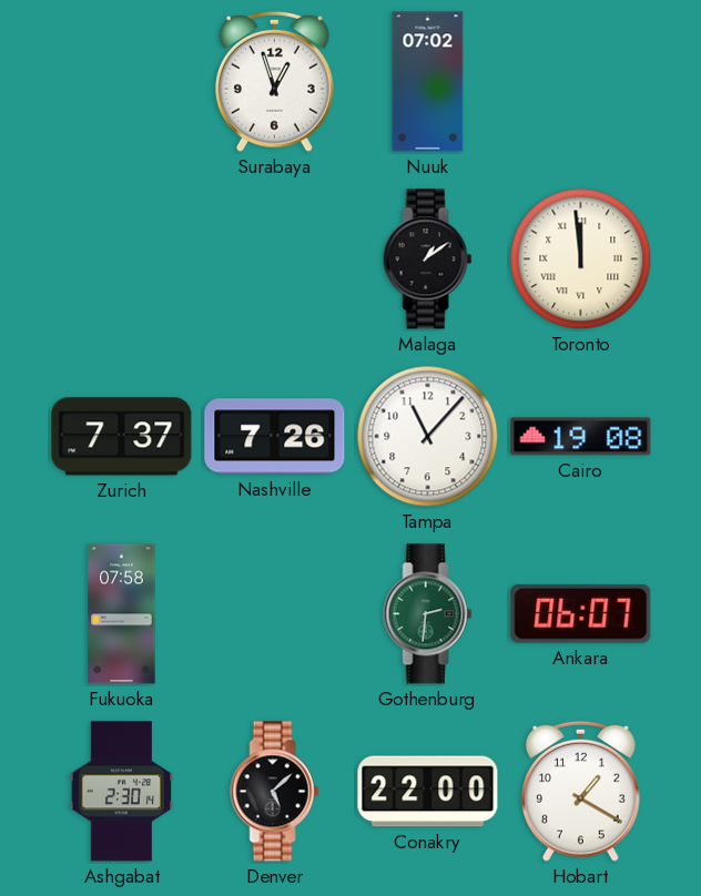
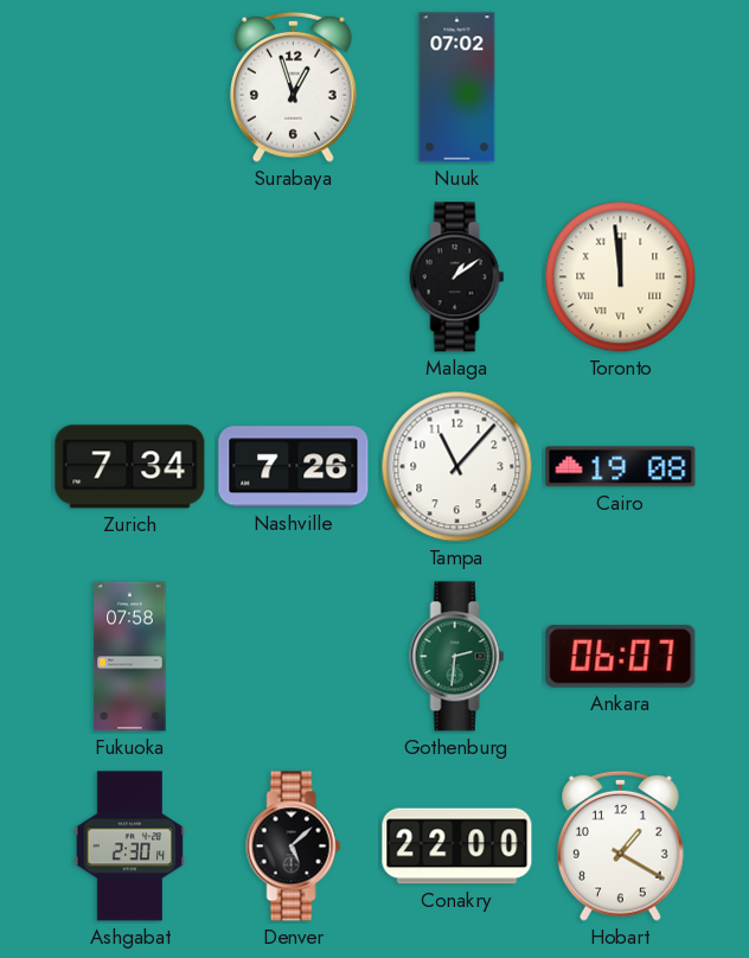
Zurich: 7:37 -> 7:34 (130, 467)
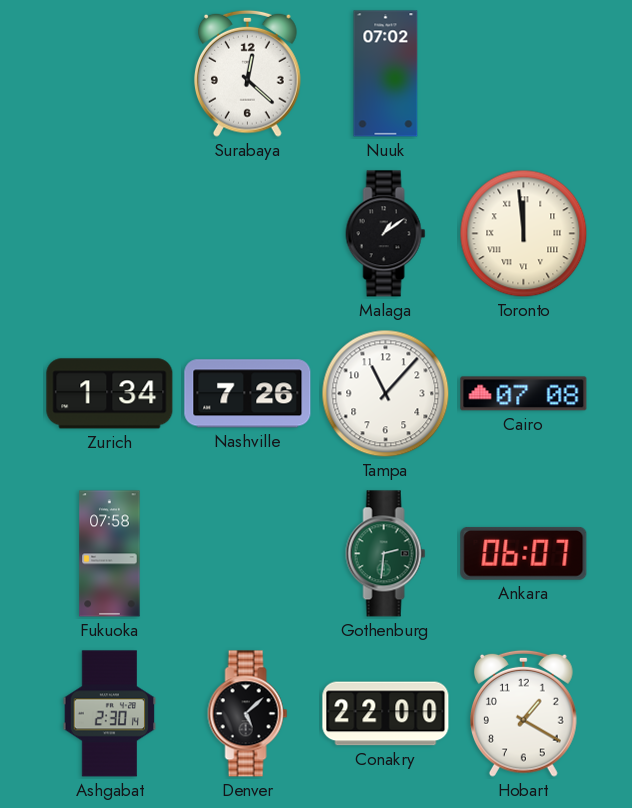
Surabaya: 12:57 -> 12:22 (248, 73)
Zurich: 7:34 -> 1:34 (110, 394)
Cairo: 19:08 -> 07:08 (524, 394)
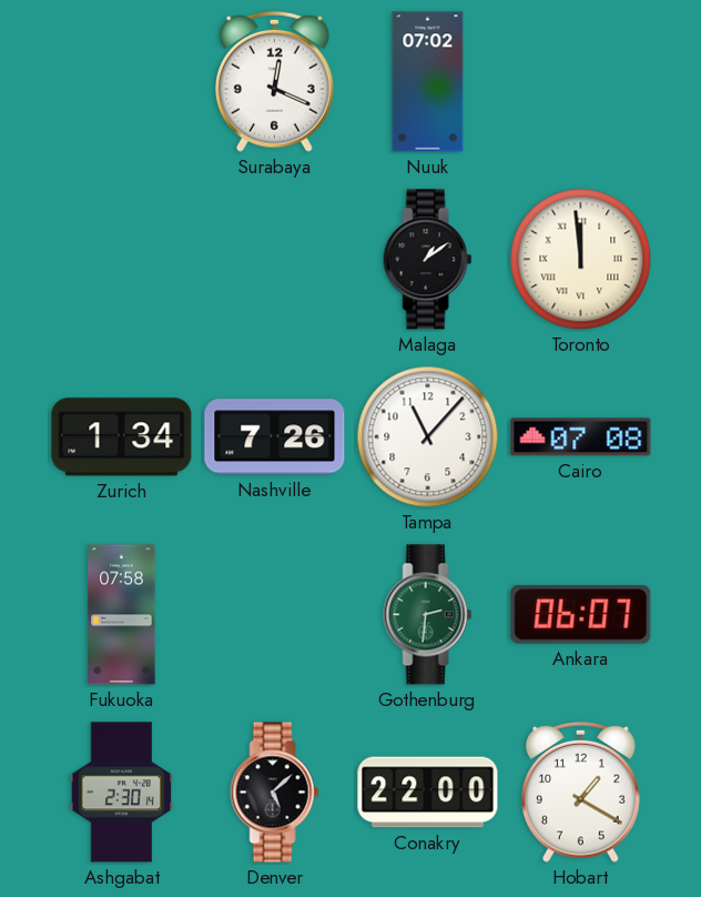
Surabaya: 12:22 -> 12:19 (275, 81)
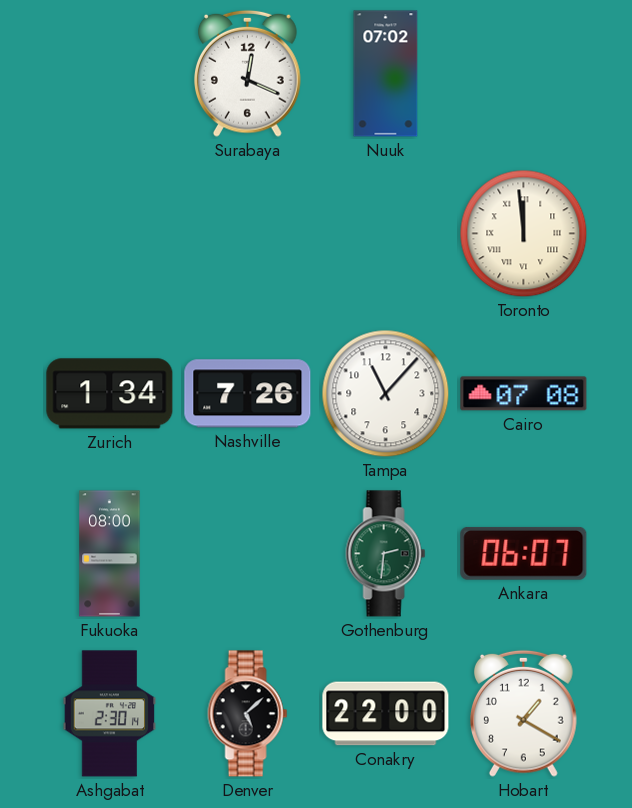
Malaga: 1:09 -> none (428, 260)
Fukuoka: 07:58 -> 08:00 (110, 554)
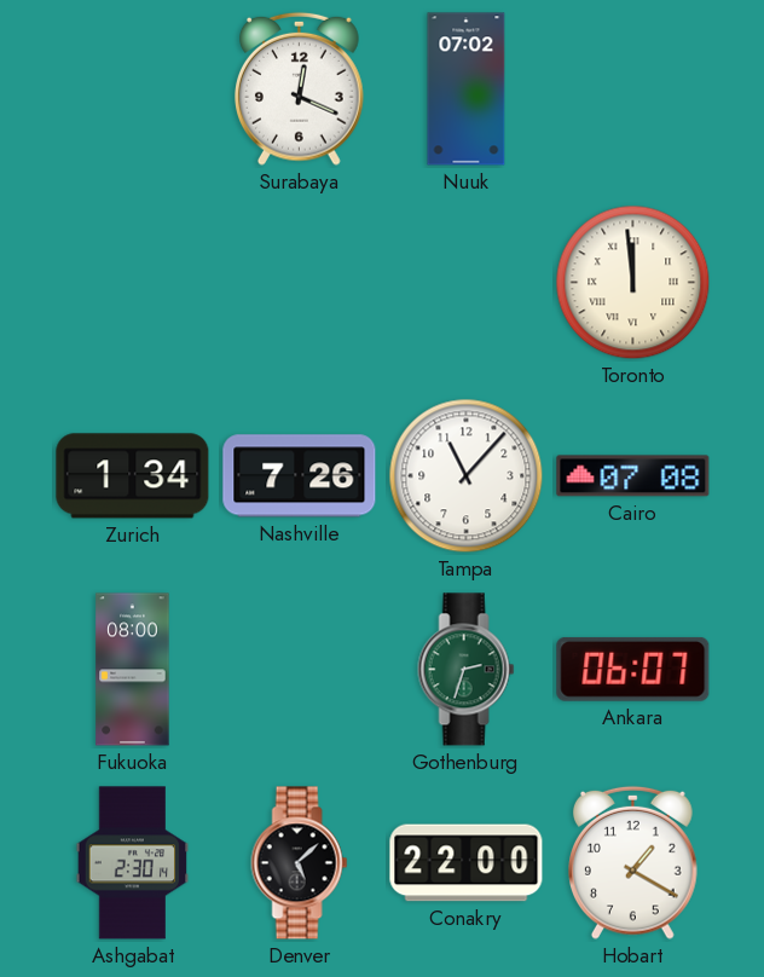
Gothenburg: 2:31 -> 2:33 (467, 670)
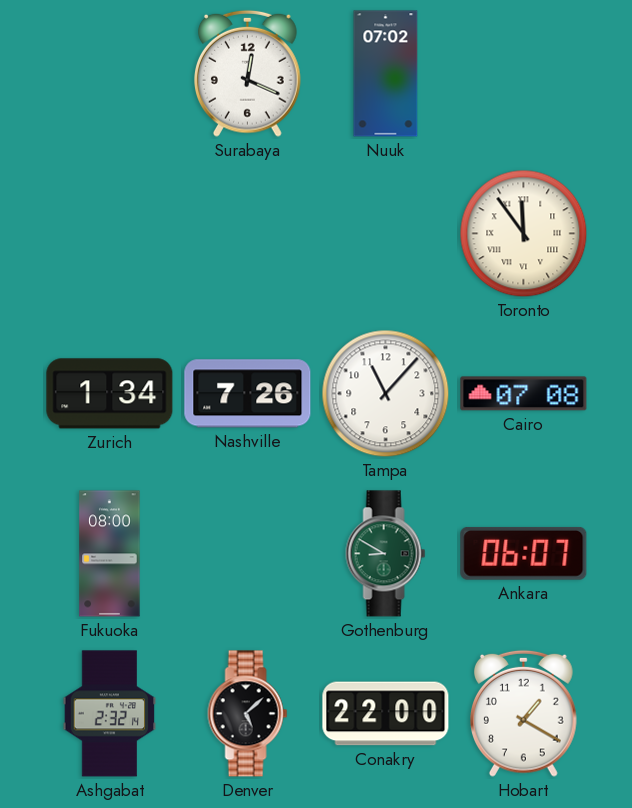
Toronto: 11:59 -> 11:54 (524, 234)
Gothenburg: 2:33 -> 8:50 (386, 554)
Ashgabat: 2:30 -> 2:32 (110, 714)
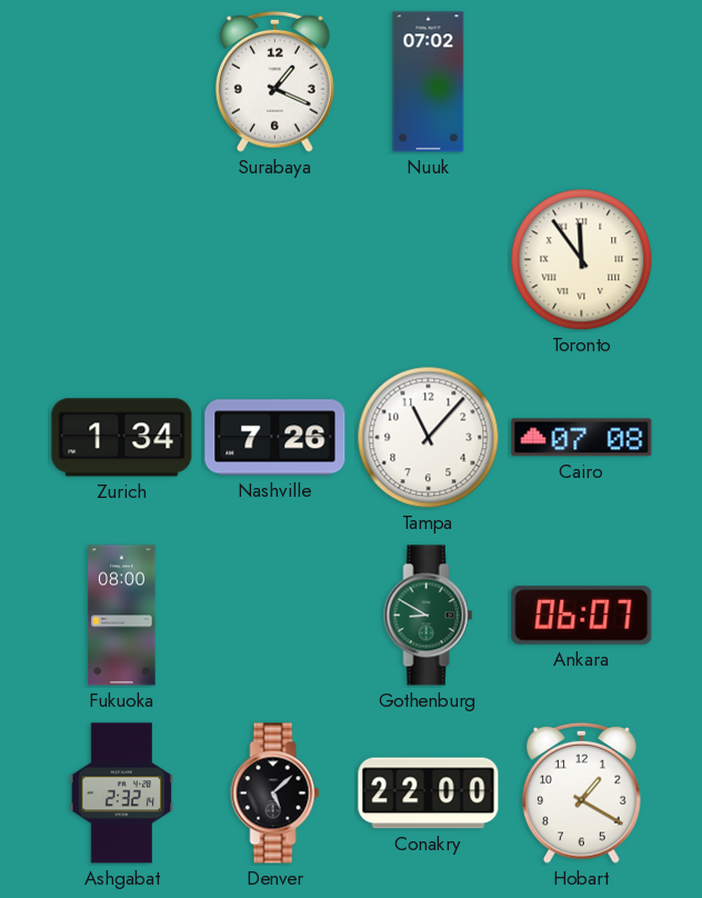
Surabaya: 12:19 -> 1:19 (275, 81)
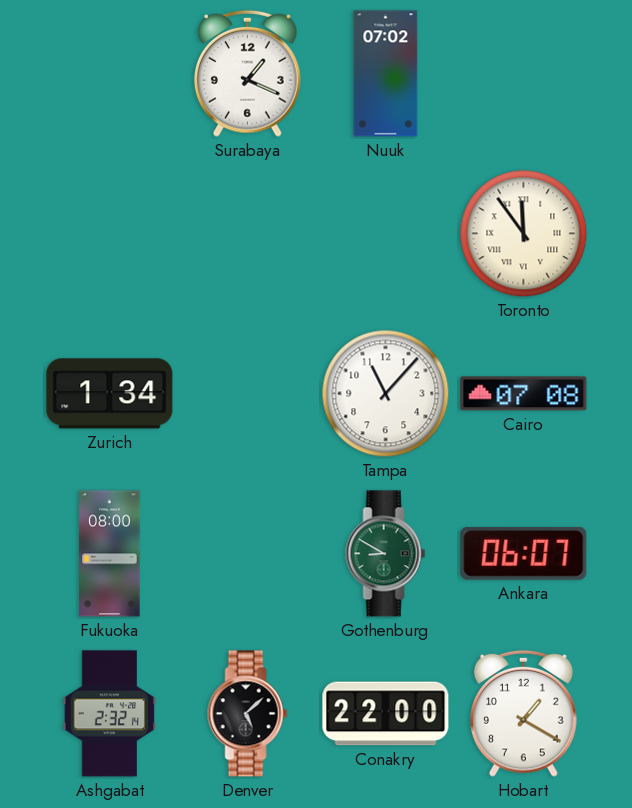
Nashville: 7:26 -> none (275, 438)
